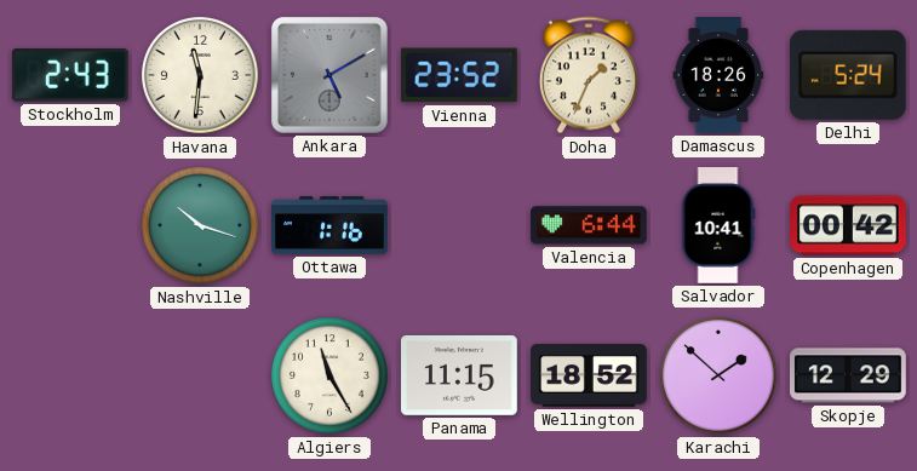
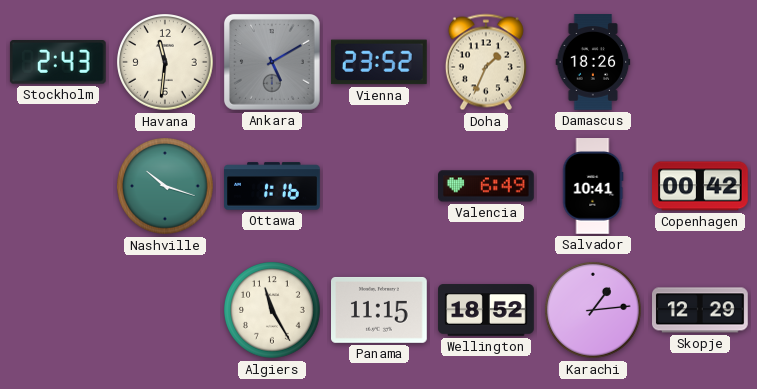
Delhi: 5:24 -> none (848, 75)
Valencia: 6:44 -> 6:49 (487, 186)
Karachi: 1:52 -> 1:14 (593, 310)
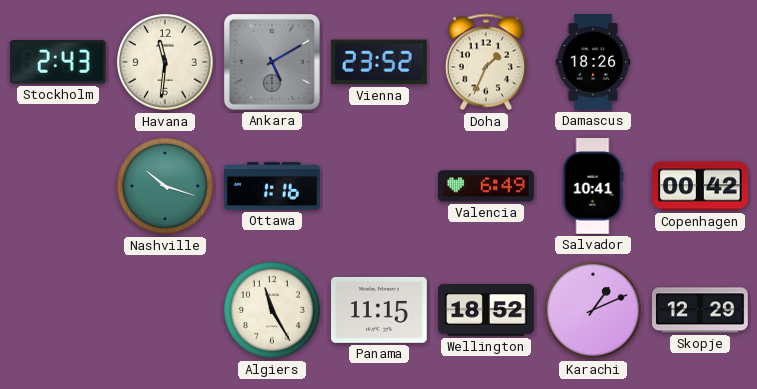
Karachi: 1:14 -> 1:11 (593, 310)
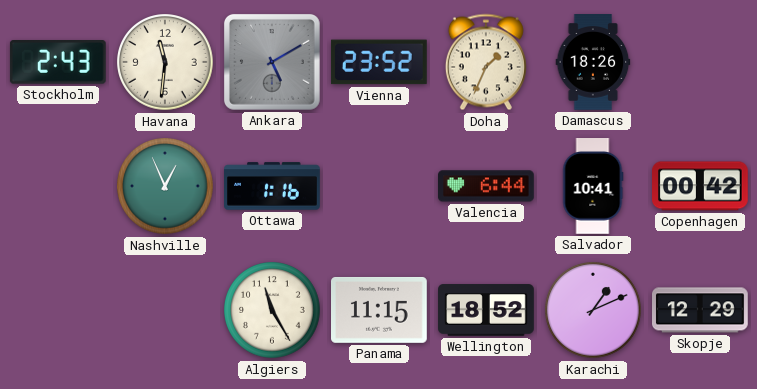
Nashville: 10:18 -> 12:56 (165, 186)
Valencia: 6:49 -> 6:44 (487, 186)
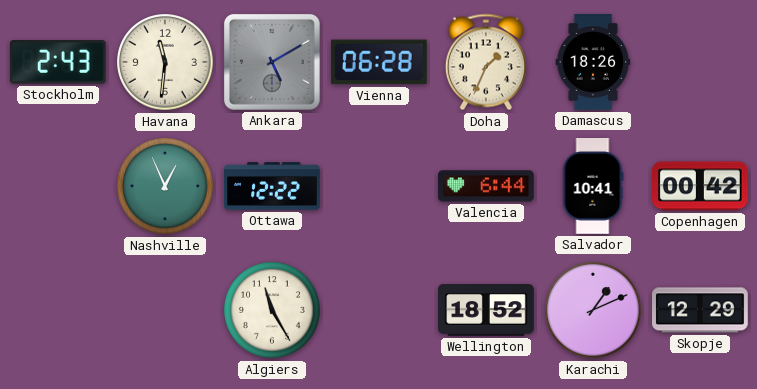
Vienna: 23:52 -> 06:28 (379, 62)
Ottawa: 1:16 -> 12:22 (272, 186)
Panama: 11:15 -> none (380, 310)
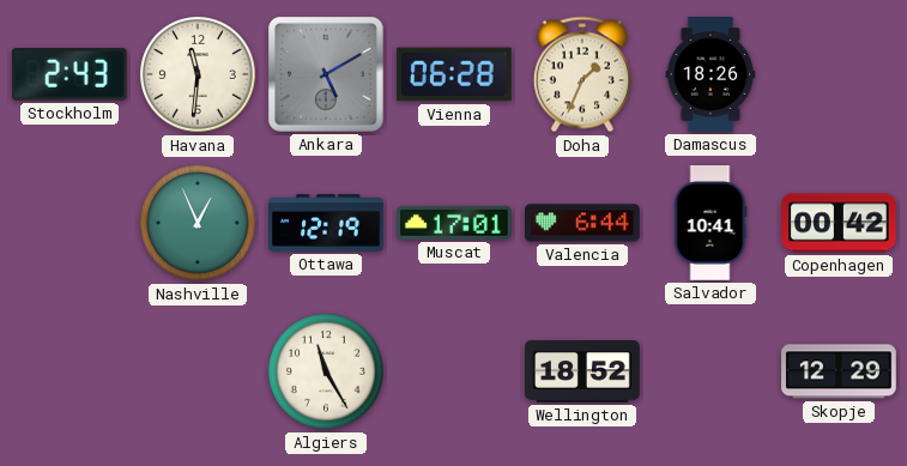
Ottawa: 12:22 -> 12:19 (326, 223)
Muscat: none -> 17:01 (455, 223)
Karachi: 1:11 -> none (593, 310)
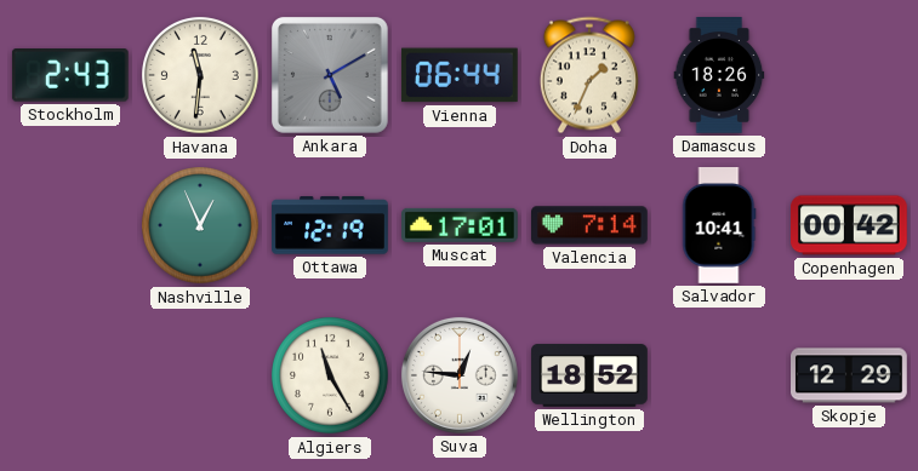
Vienna: 06:28 -> 06:44 (460, 75)
Valencia: 6:44 -> 7:14 (591, 225)
Suva: none -> 12:46 (460, 375)
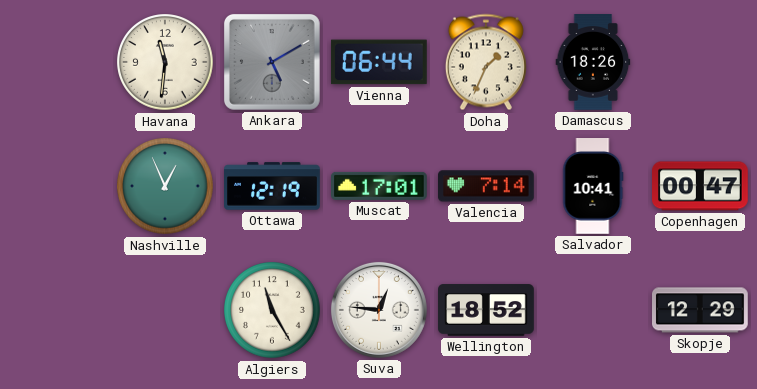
Stockholm: 2:43 -> none (70, 75)
Copenhagen: 00:42 -> 00:47 (701, 186)
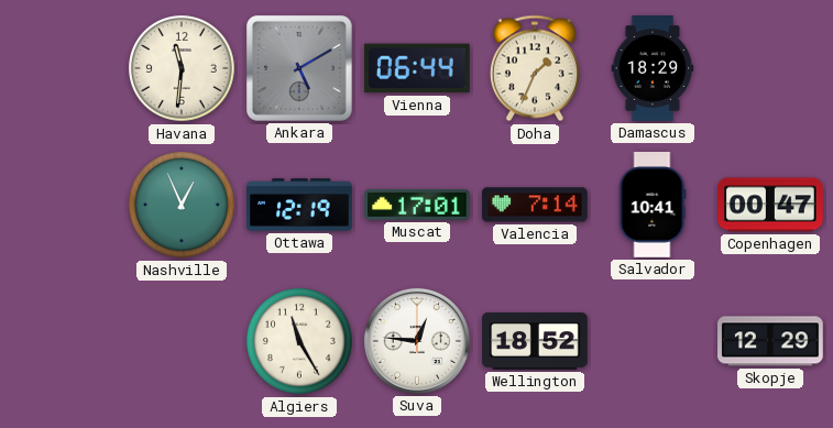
Damascus: 18:26 -> 18:29 (653, 69)
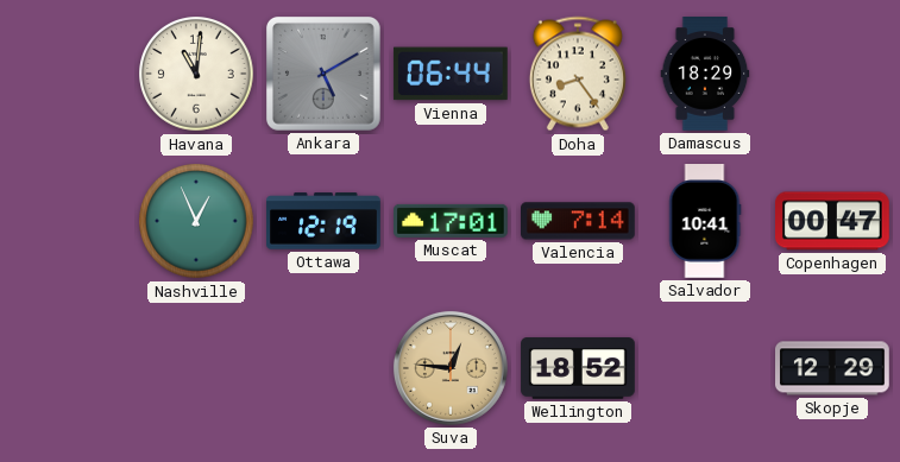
Havana: 11:31 -> 11:01 (196, 74)
Doha: 1:34 -> 8:24 (578, 74)
Algiers: 11:25 -> none (299, 341)
Suva dial: white -> champagne (451, 368)
